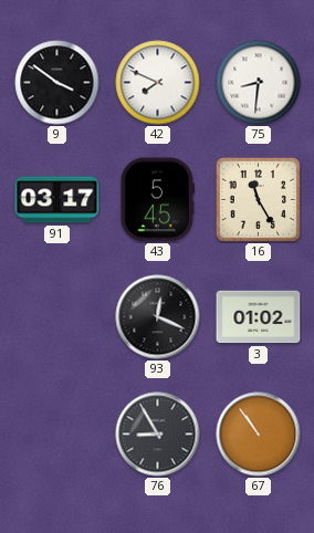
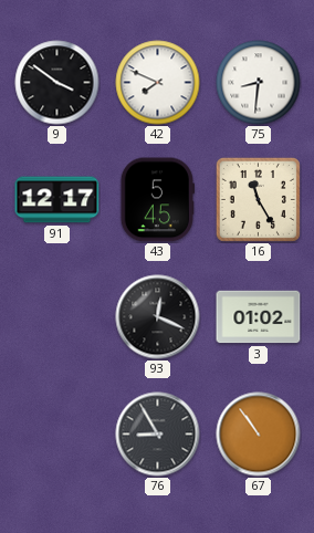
91: 03:17 -> 12:17 (57, 200)
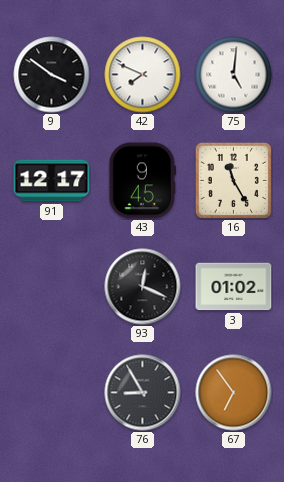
75: 8:31 -> 5:01 (234, 75)
43: 5:45 -> 9:45 (142, 181)
67: 10:54 -> 6:54 (234, 393)
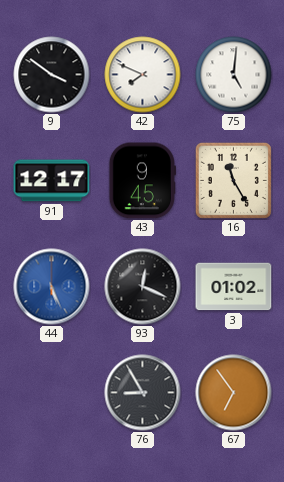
44: none -> 5:26 (52, 287)
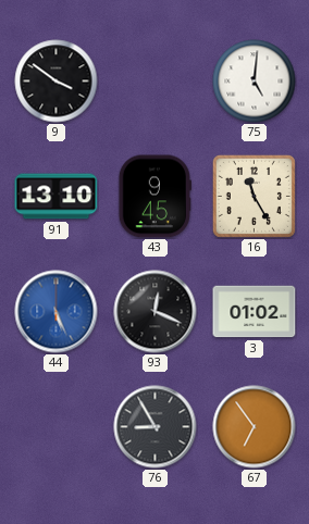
42: 7:49 -> none (143, 75)
91: 12:17 -> 13:10 (57, 197)
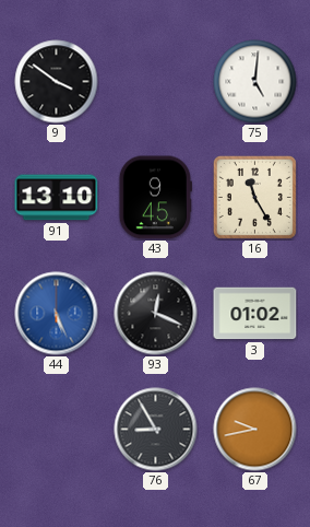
67: 6:54 -> 9:43 (255, 430)
